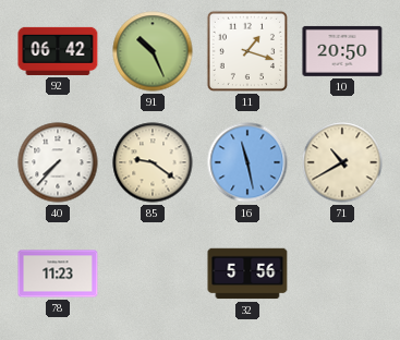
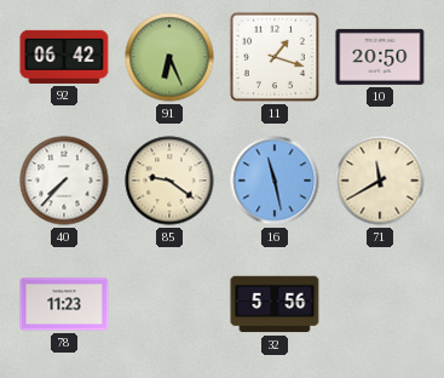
91: 10:26 -> 6:26 (169, 57)
71: 10:40 -> 11:40 (380, 181)
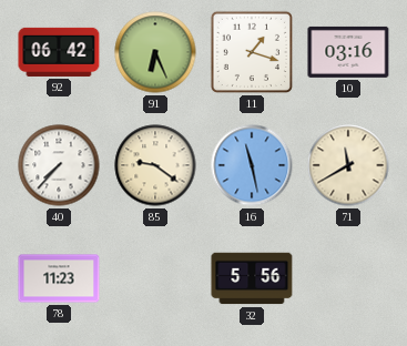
10: 20:50 -> 03:16 (348, 52)
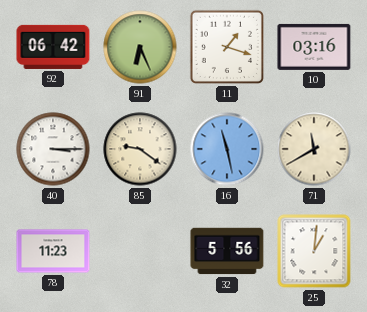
40: 7:37 -> 3:15 (53, 149)
25: none -> 1:01 (314, 251)
